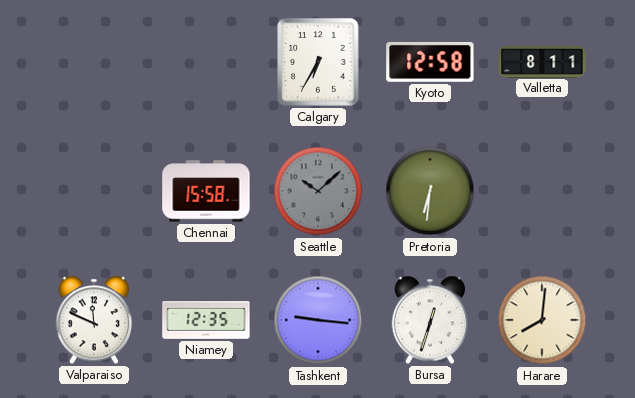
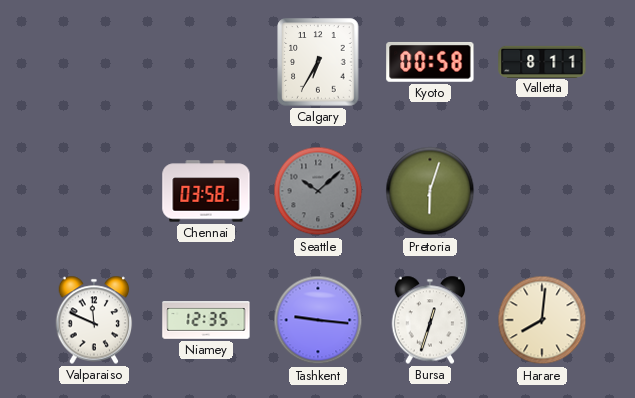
Kyoto: 12:58 -> 00:58 (430, 62)
Chennai: 15:58 -> 03:58 (206, 191)
Pretoria: 6:31 -> 6:03 (430, 191)
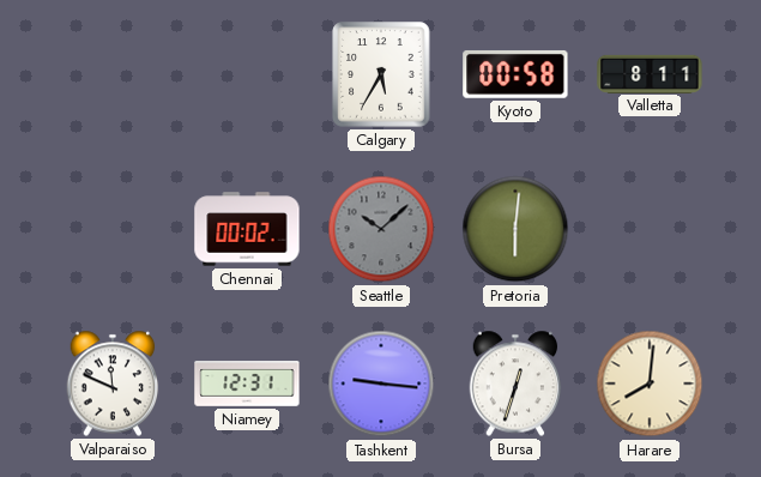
Calgary: 6:35 -> 5:35 (381, 74)
Chennai: 03:58 -> 00:02 (247, 229)
Pretoria: 6:03 -> 6:01 (515, 229)
Niamey: 12:35 -> 12:31 (247, 384)
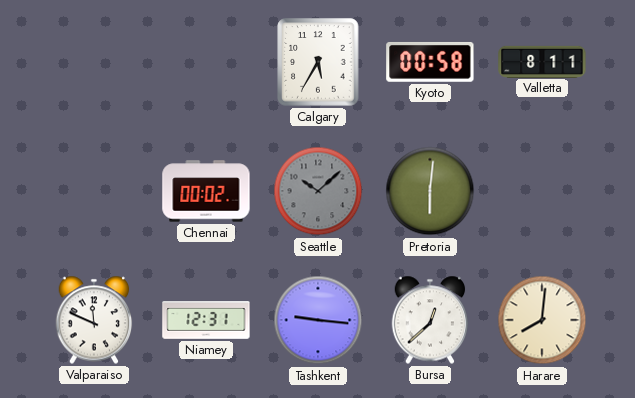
Bursa: 12:33 -> 12:38 (430, 320)
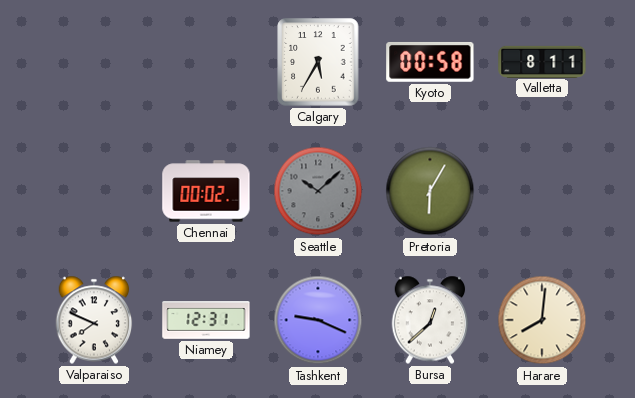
Pretoria: 6:01 -> 6:05 (430, 191)
Valparaiso: 11:49 -> 7:49 (94, 320)
Tashkent: 9:16 -> 9:19 (318, 320)
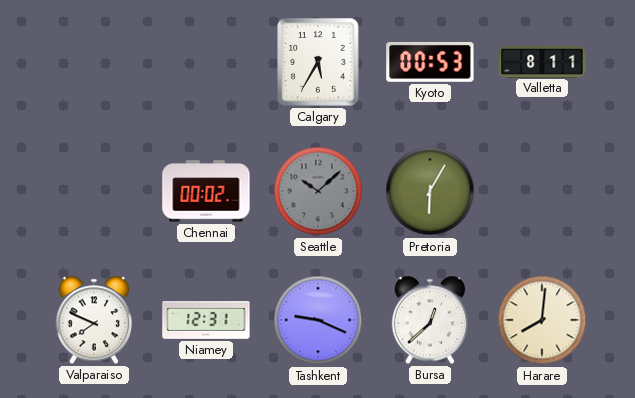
Kyoto: 00:58 -> 00:53 (430, 62)
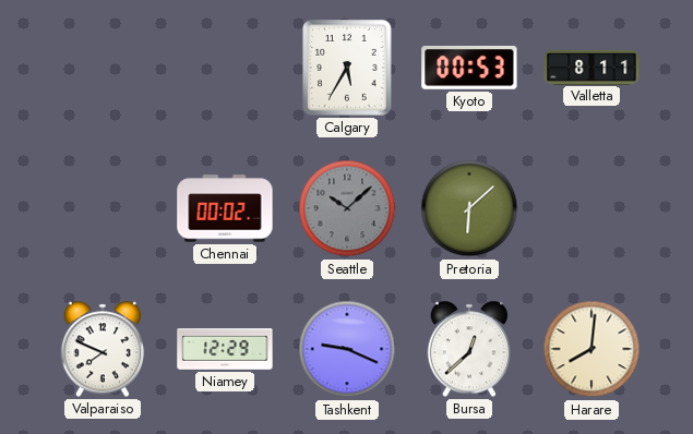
Pretoria: 6:05 -> 6:08 (469, 208)
Niamey: 12:31 -> 12:29 (225, 349)
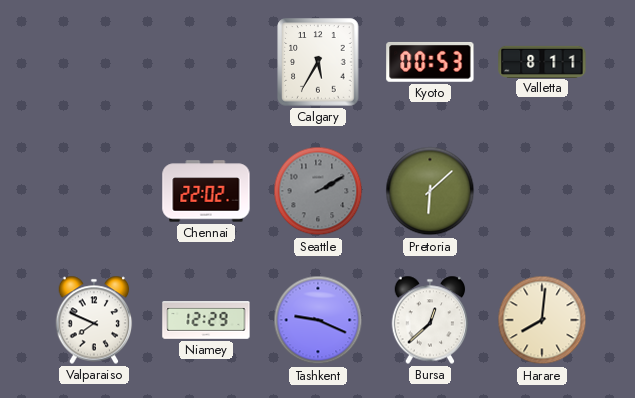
Chennai: 00:02 -> 22:02 (206, 191)
Seattle: 10:08 -> 2:10 (318, 191)
